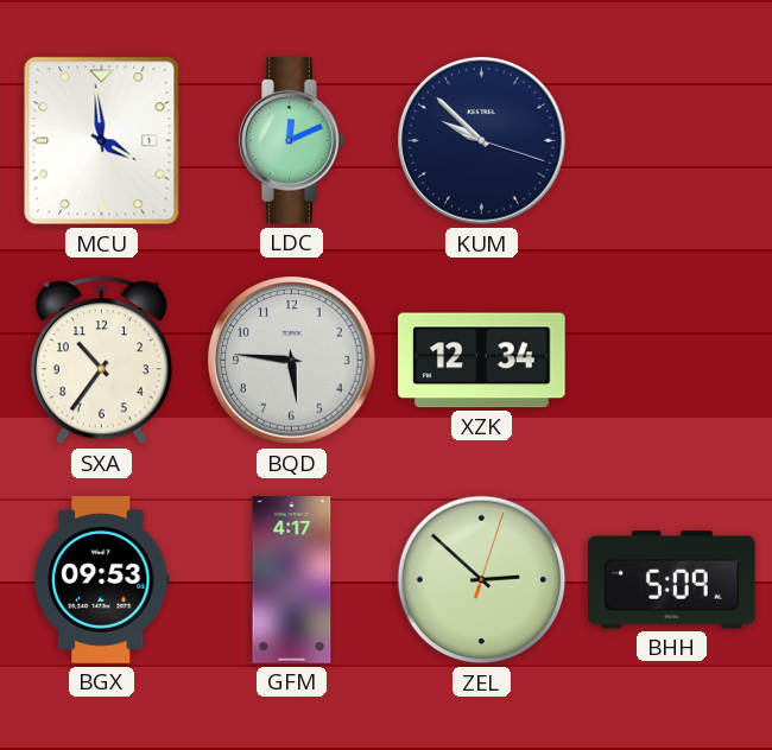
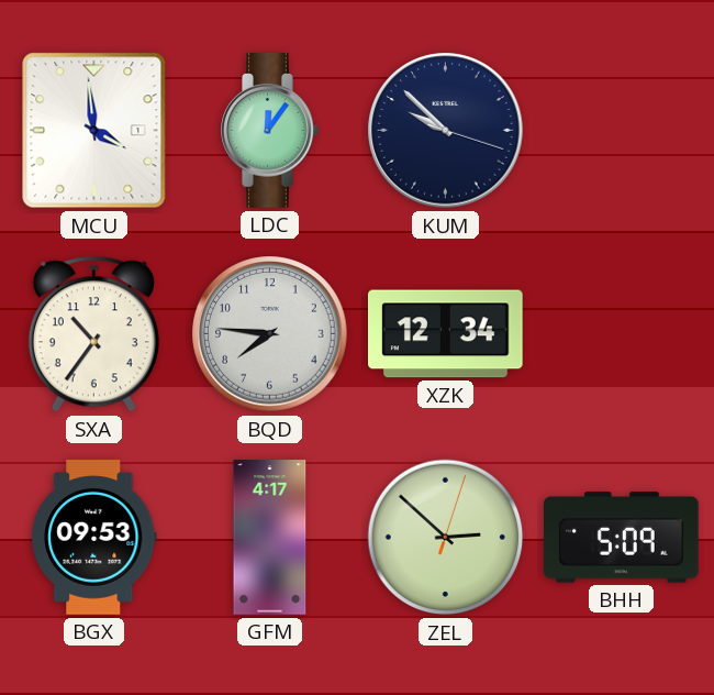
LDC: 12:11 -> 12:06 (270, 131)
BQD: 5:46 -> 7:46 (270, 334)
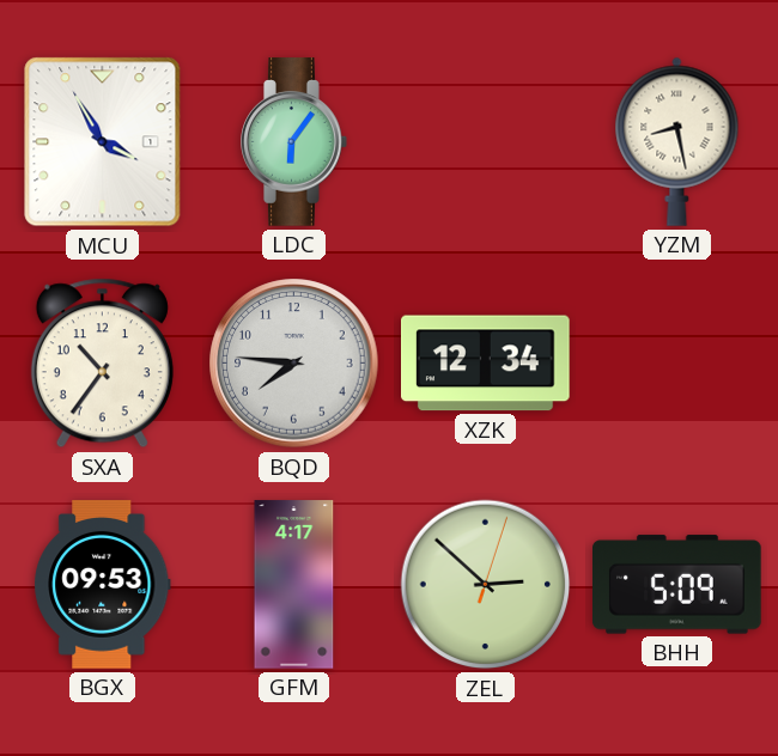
MCU: 3:59 -> 3:55 (103, 142)
LDC: 12:06 -> 6:06 (294, 142)
KUM: 9:52 -> none (446, 131)
YZM: none -> 8:28 (677, 141)
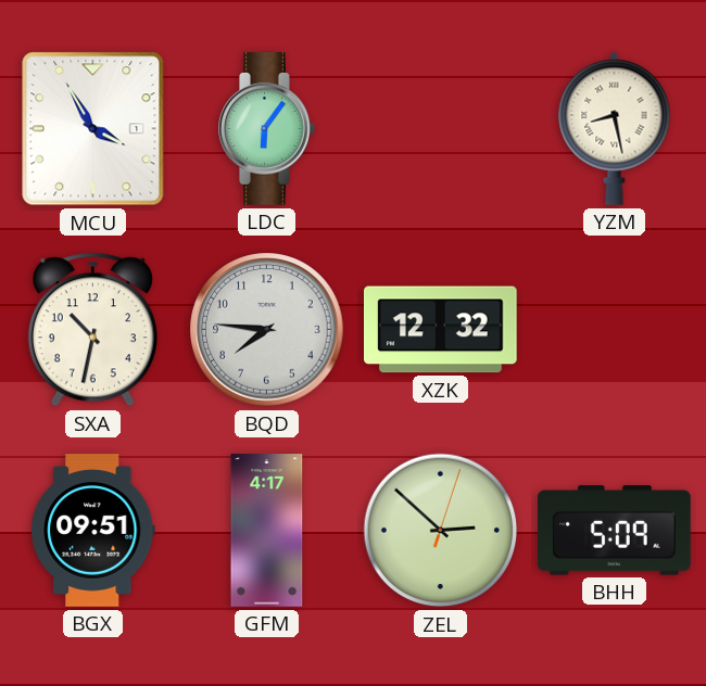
SXA: 10:36 -> 10:32 (92, 330)
XZK: 12:34 -> 12:32 (441, 330)
BGX: 09:53 -> 09:51 (93, 531)
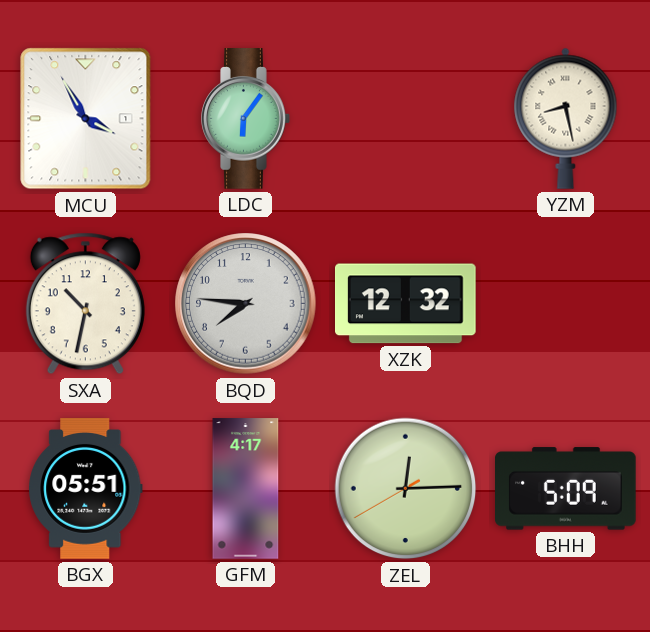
BGX: 09:51 -> 05:51 (86, 489)
ZEL: 2:52 -> 12:14 (406, 489)
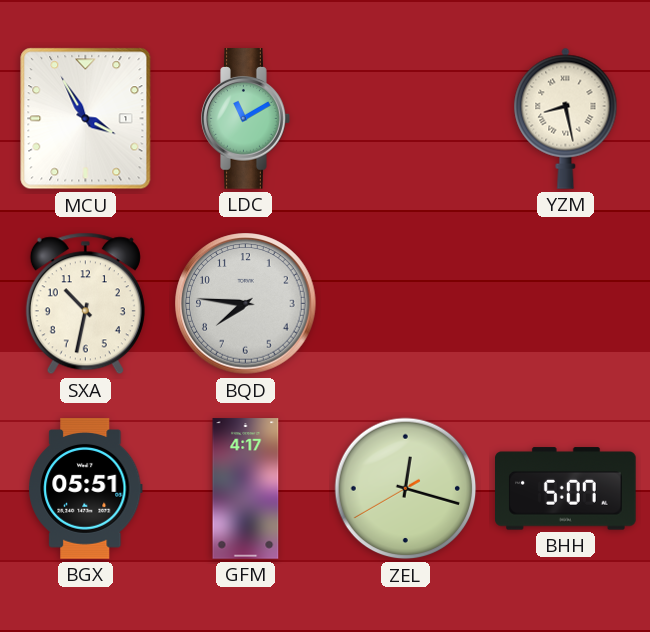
LDC: 6:06 -> 11:10 (246, 119)
XZK: 12:32 -> none (406, 304)
ZEL: 12:14 -> 12:17 (406, 489)
BHH: 5:09 -> 5:07 (566, 489)
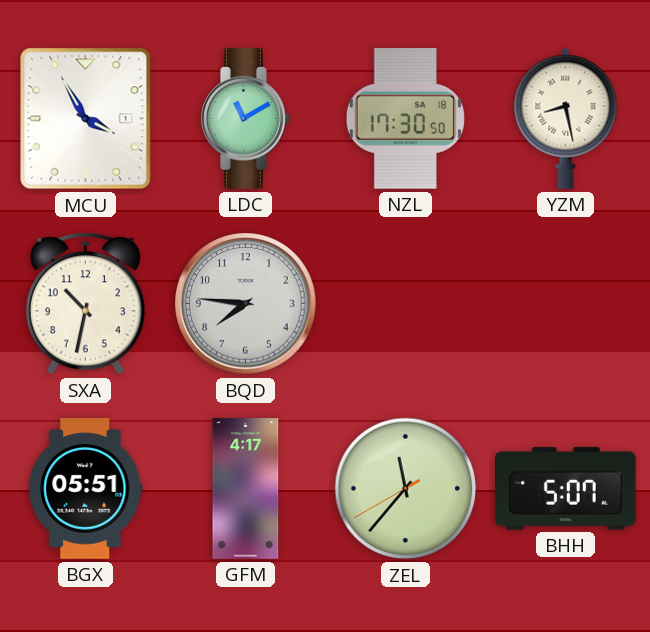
NZL: none -> 17:30 (405, 119)
ZEL: 12:17 -> 11:36 (406, 489)
